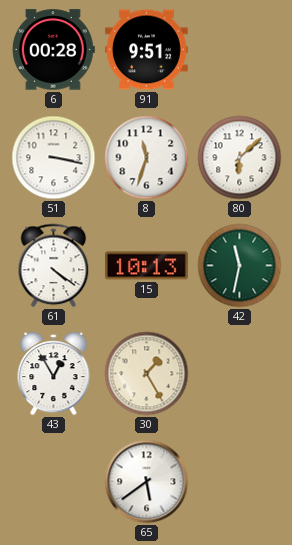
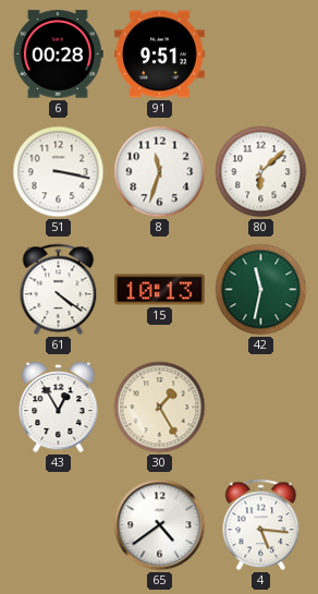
65: 5:39 -> 4:39 (160, 525)
4: none -> 5:16 (261, 525)
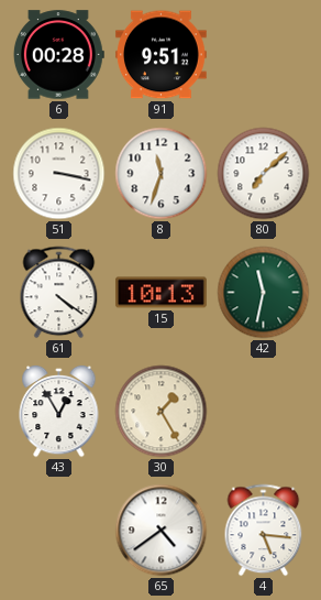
80: 6:08 -> 7:08 (264, 174)
